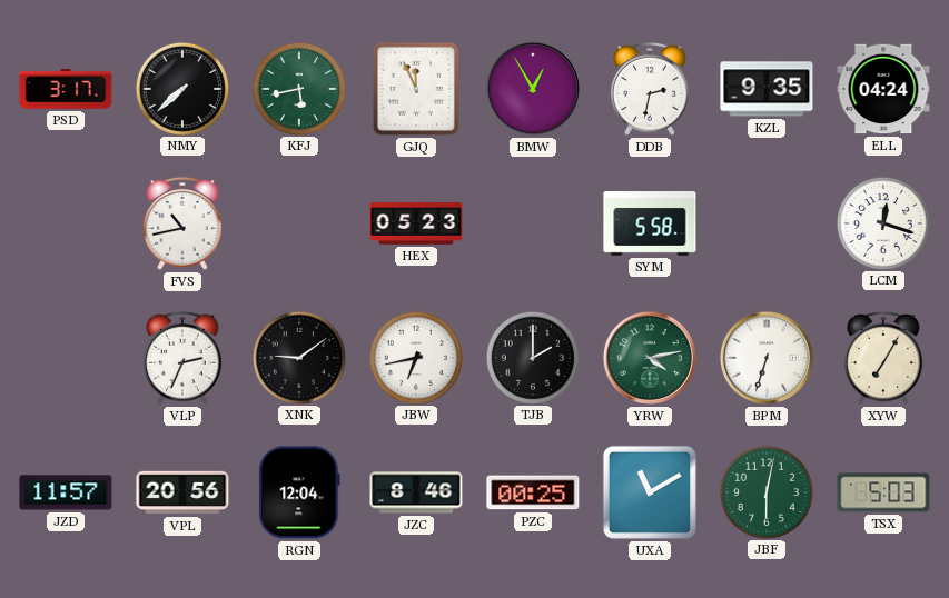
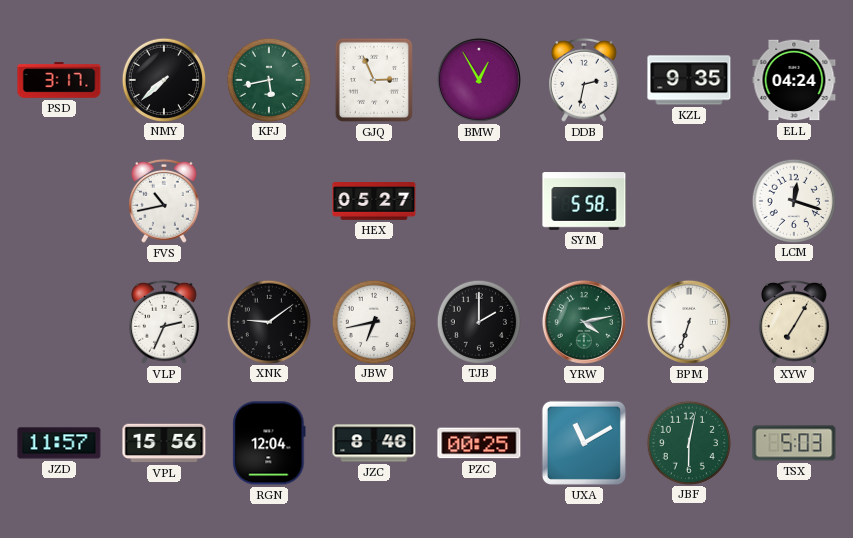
GJQ: 11:56 -> 2:56 (374, 80)
HEX: 05:23 -> 05:27 (374, 202)
VPL: 20:56 -> 15:56 (164, 443)
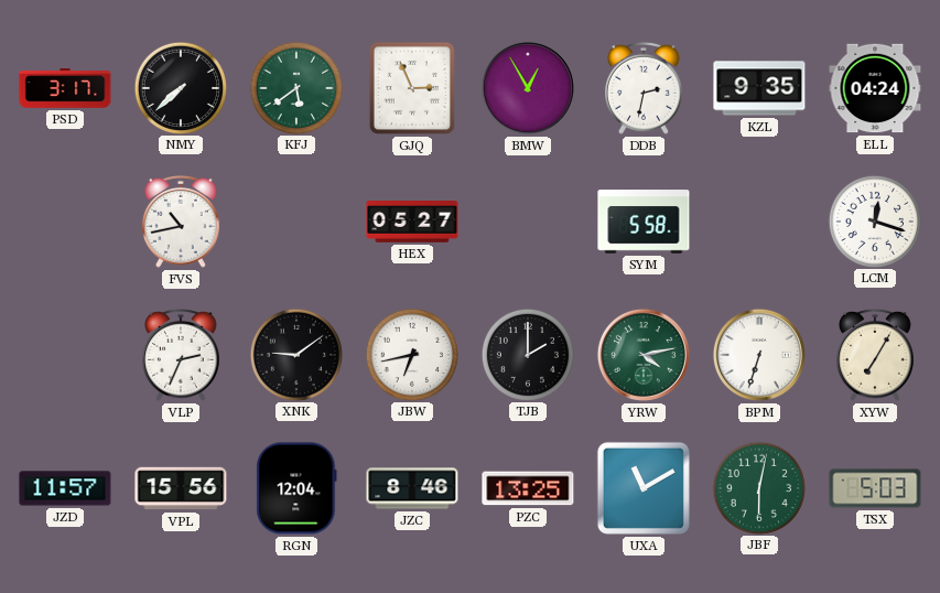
KFJ: 5:43 -> 5:39 (295, 87)
PZC: 00:25 -> 13:25 (528, 488)
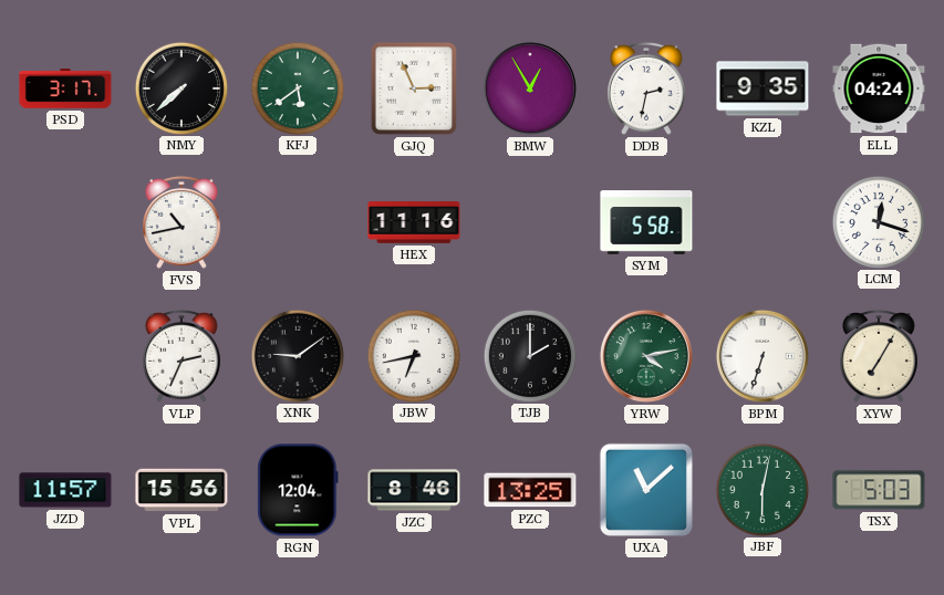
HEX: 05:27 -> 11:16 (414, 223)
UXA: 11:10 -> 11:08 (646, 490)
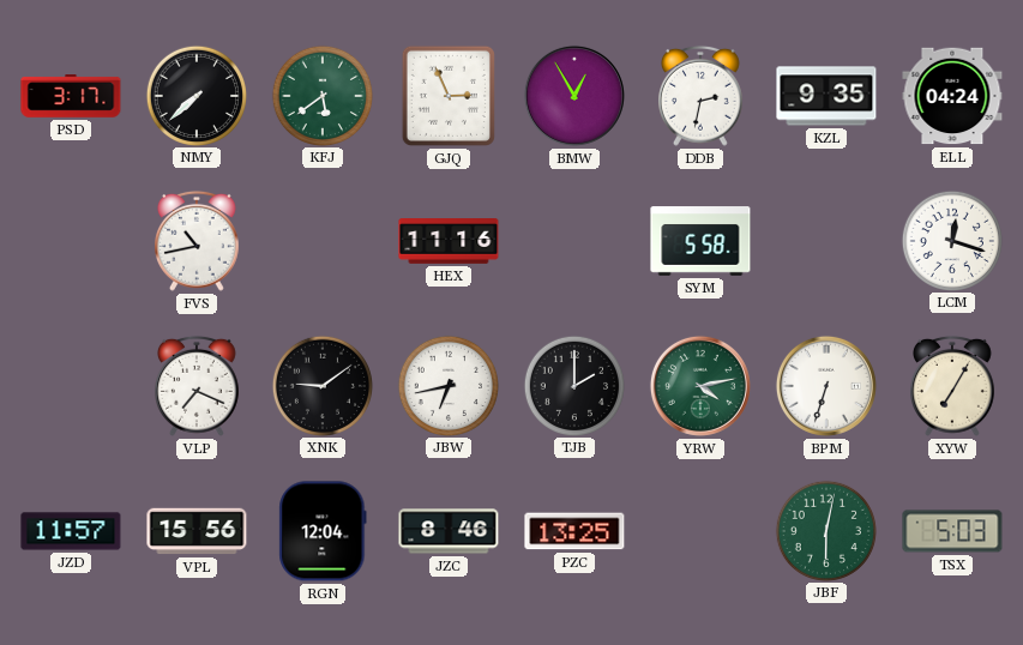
VLP: 2:34 -> 7:19 (198, 386)
UXA: 11:08 -> none (646, 490)
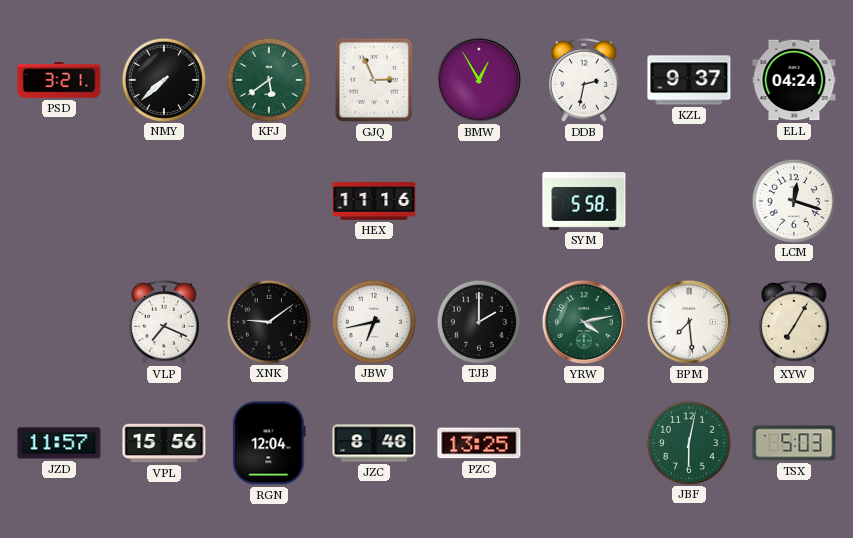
PSD: 3:17 -> 3:21 (59, 80)
KZL: 9:35 -> 9:37 (689, 80)
FVS: 10:43 -> none (198, 241)
BPM: 6:33 -> 7:29 (689, 322)
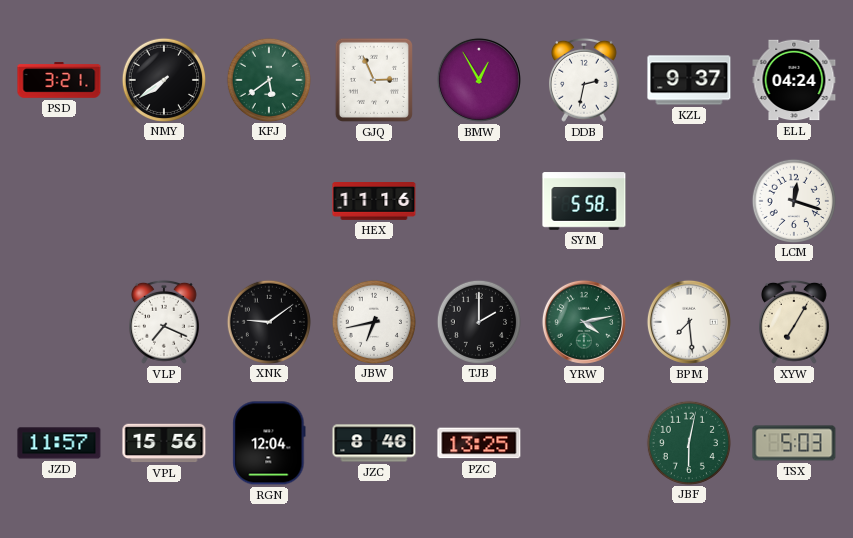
NMY: 7:38 -> 7:39 (163, 79)
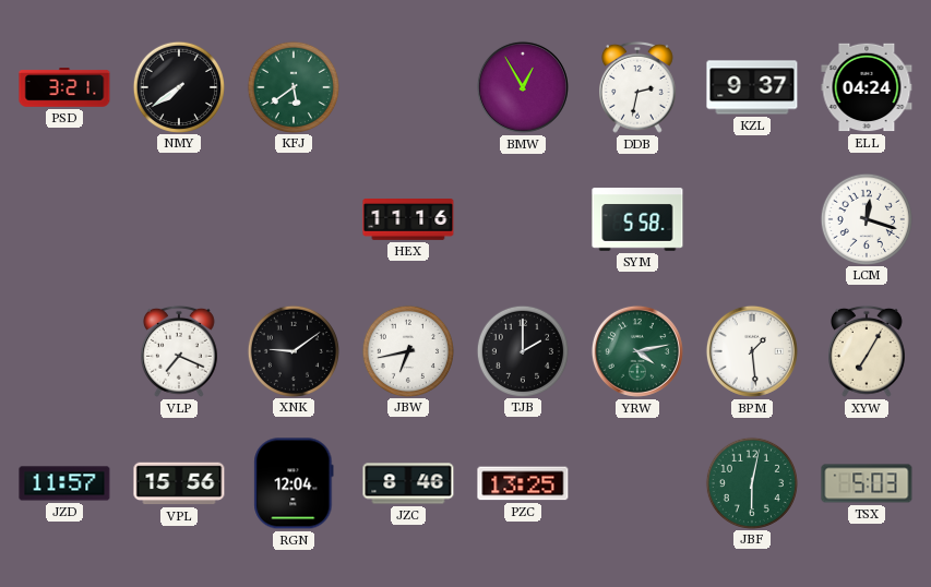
GJQ: 2:56 -> none (374, 80)
BPM: 7:29 -> 1:29 (752, 351)
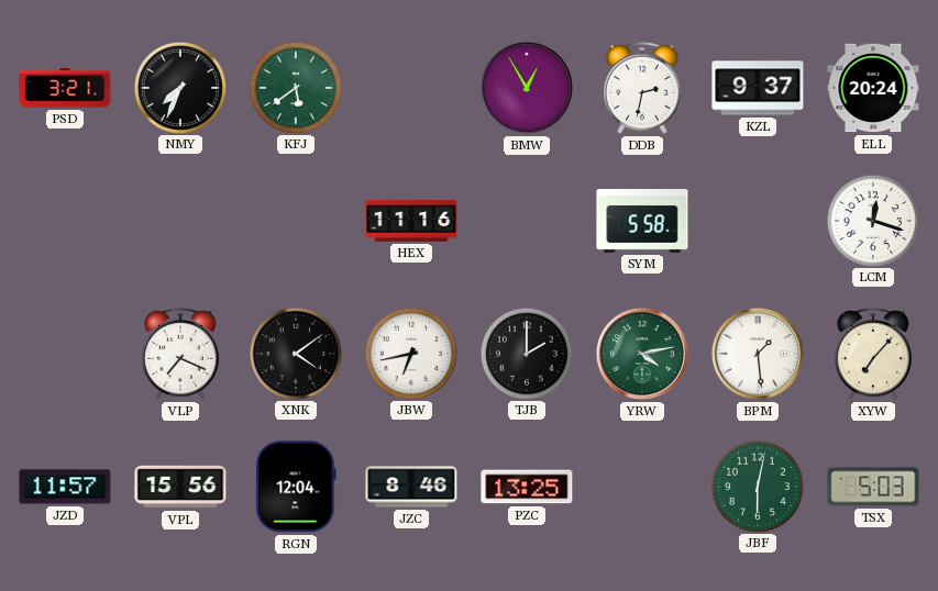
NMY: 7:39 -> 7:34 (179, 87)
ELL: 04:24 -> 20:24 (873, 88)
XNK: 9:09 -> 4:09 (295, 353)
XYW: 7:05 -> 7:07 (874, 354)
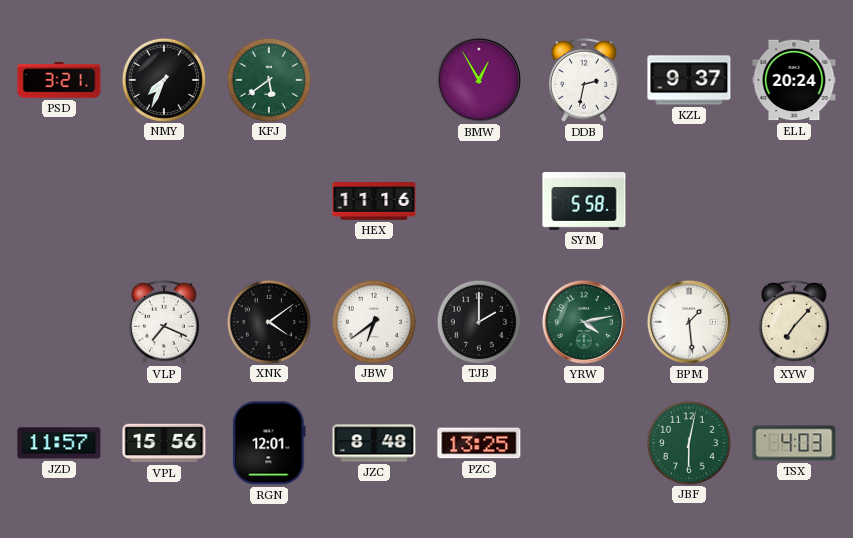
LCM: 12:18 -> none (872, 220)
JBW: 6:43 -> 6:39 (373, 321)
RGN: 12:04 -> 12:01 (269, 443)
JZC: 8:46 -> 8:48 (374, 443)
TSX: 5:03 -> 4:03 (794, 443)
